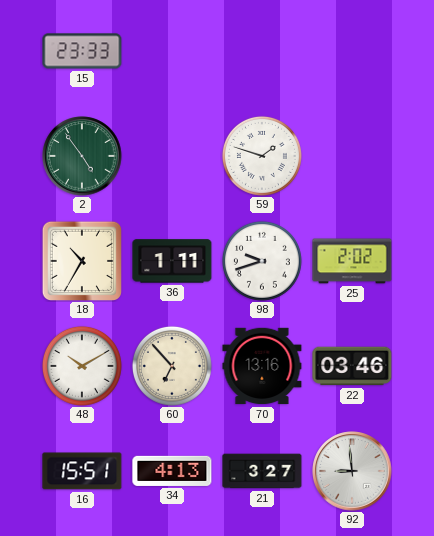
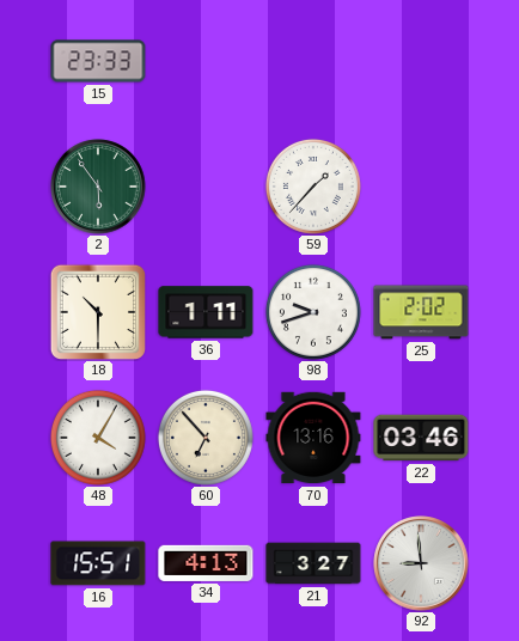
2: 4:54 -> 5:54 (98, 187)
59: 1:48 -> 1:37 (313, 187)
18: 10:35 -> 10:30 (97, 311)
48: 10:10 -> 4:05 (98, 438)
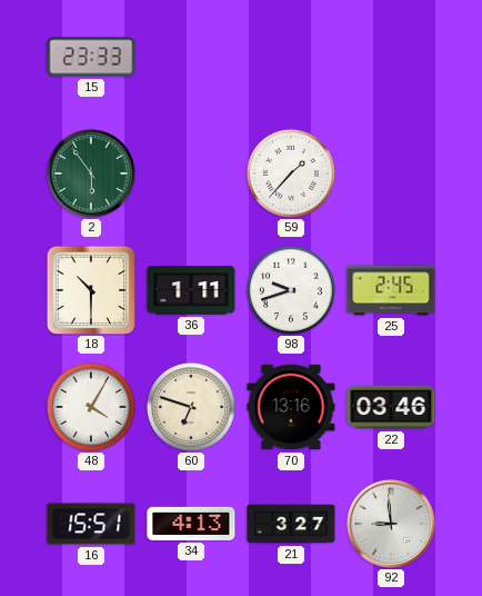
25: 2:02 -> 2:45 (391, 290)
60: 6:53 -> 6:48 (191, 407)
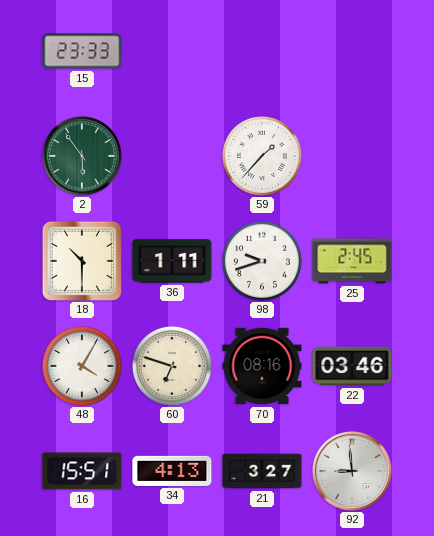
70: 13:16 -> 08:16 (262, 366)
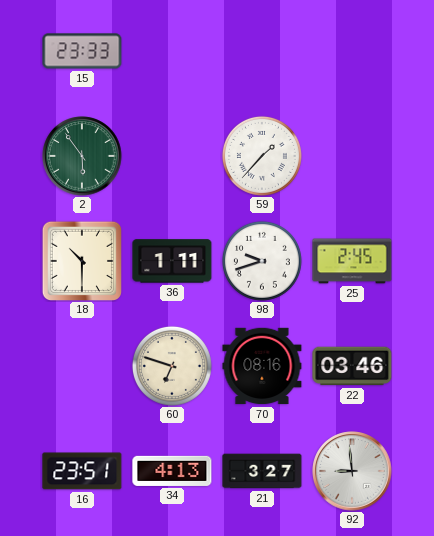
48: 4:05 -> none (82, 366)
16: 15:51 -> 23:51 (82, 471)
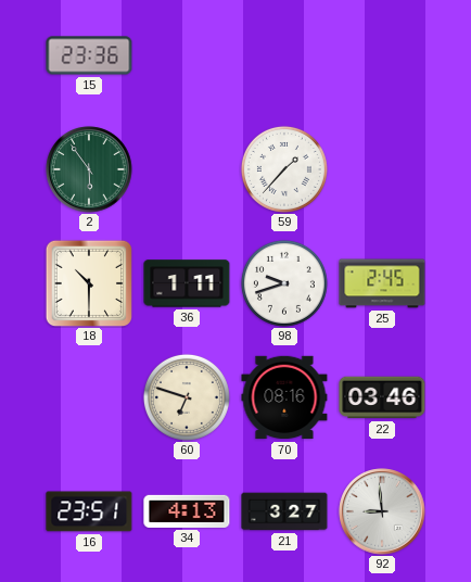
15: 23:33 -> 23:36 (89, 55)
